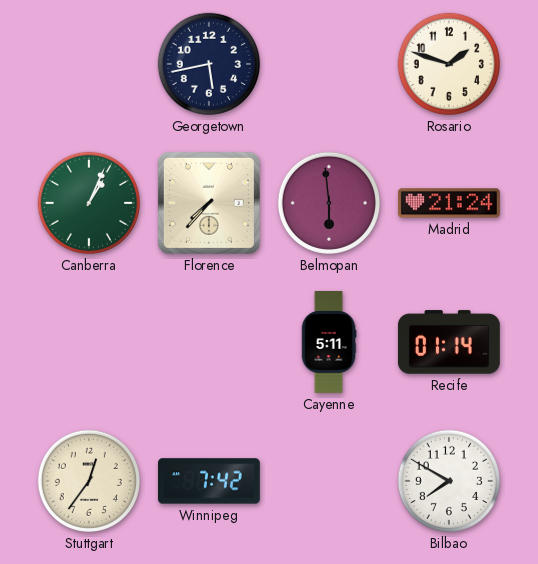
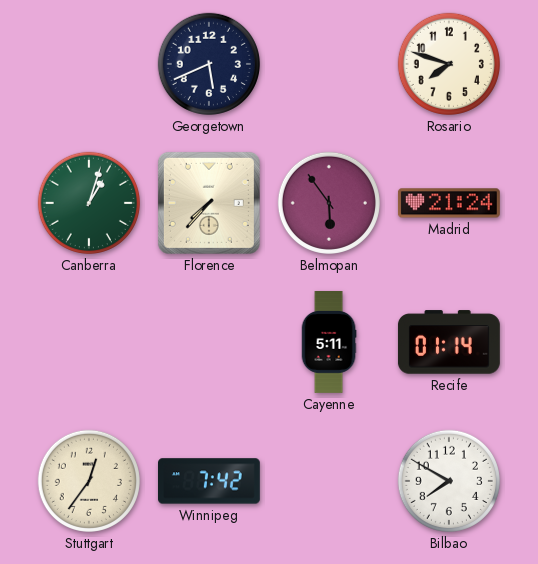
Georgetown: 5:43 -> 5:41 (209, 64)
Rosario: 1:48 -> 7:48 (449, 64)
Canberra: 1:04 -> 1:03 (89, 203)
Belmopan: 5:59 -> 5:54 (329, 203)
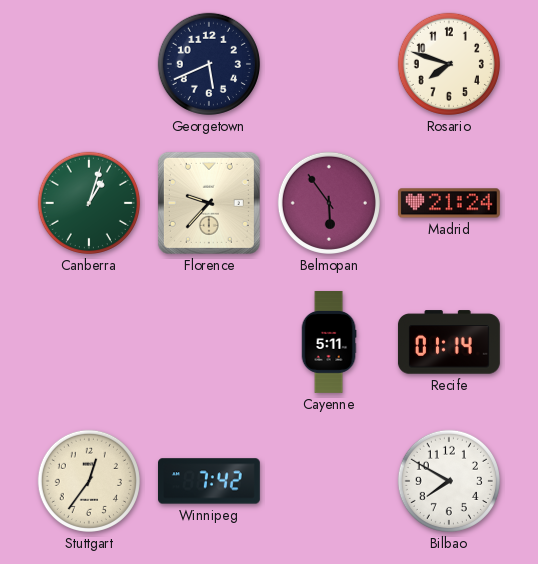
Florence: 7:37 -> 9:37 (209, 203)
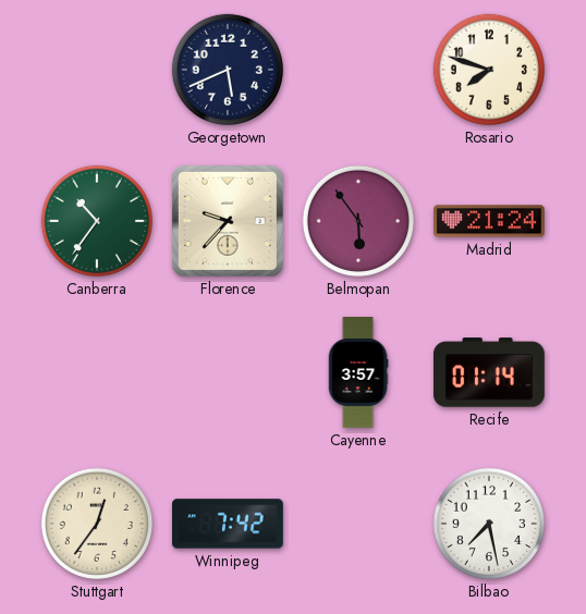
Canberra: 1:03 -> 10:36 (97, 221)
Cayenne: 5:11 -> 3:57 (358, 373)
Bilbao: 7:50 -> 7:28 (489, 524)
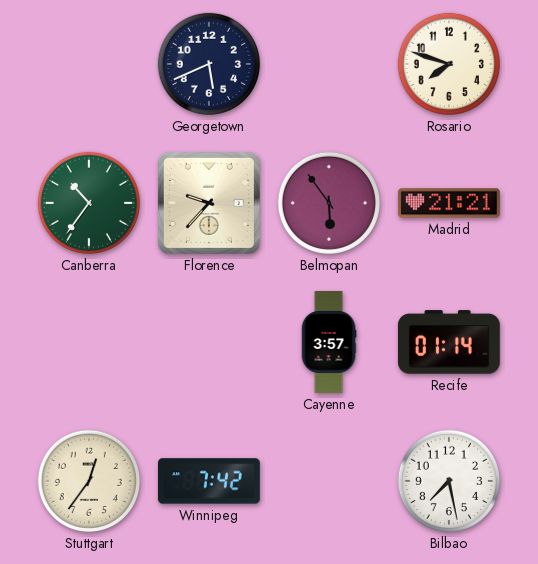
Madrid: 21:24 -> 21:21 (449, 203)
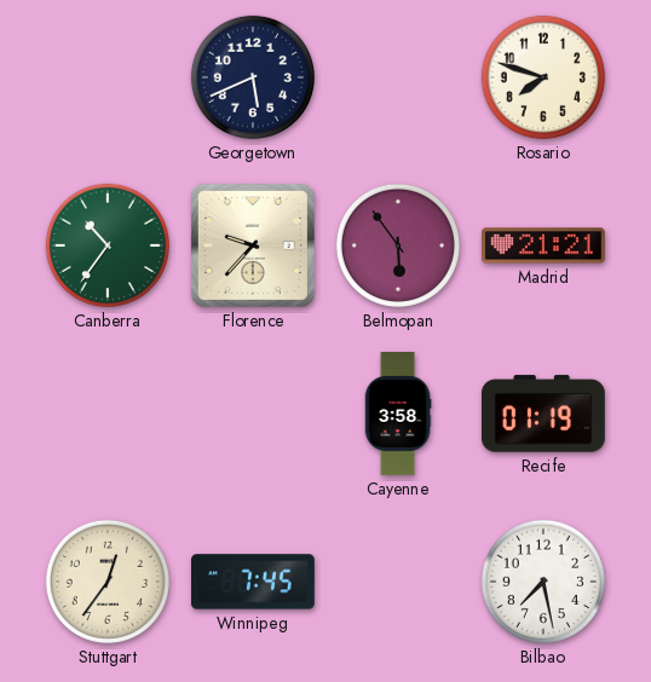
Cayenne: 3:57 -> 3:58 (398, 415)
Recife: 01:14 -> 01:19 (543, 414)
Winnipeg: 7:42 -> 7:45 (254, 582)
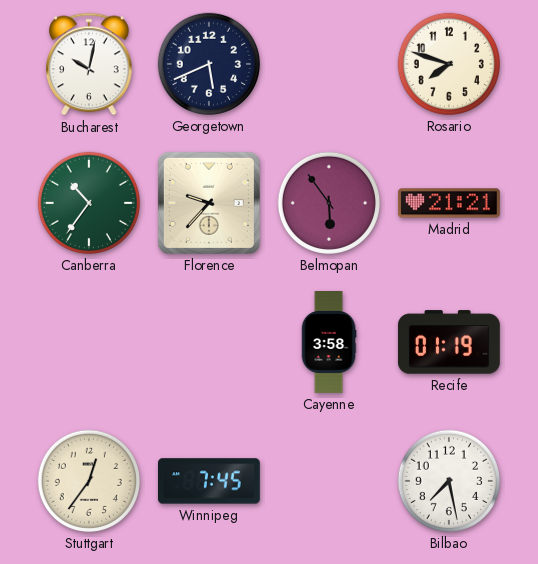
Bucharest: none -> 10:02 (89, 64)
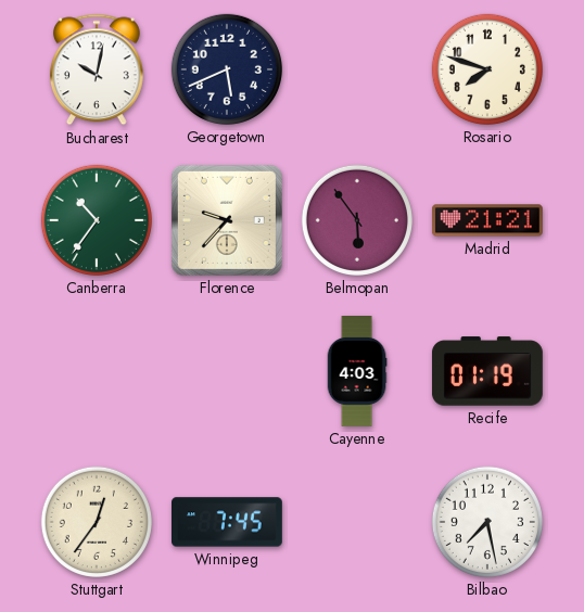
Cayenne: 3:58 -> 4:03 (357, 372)
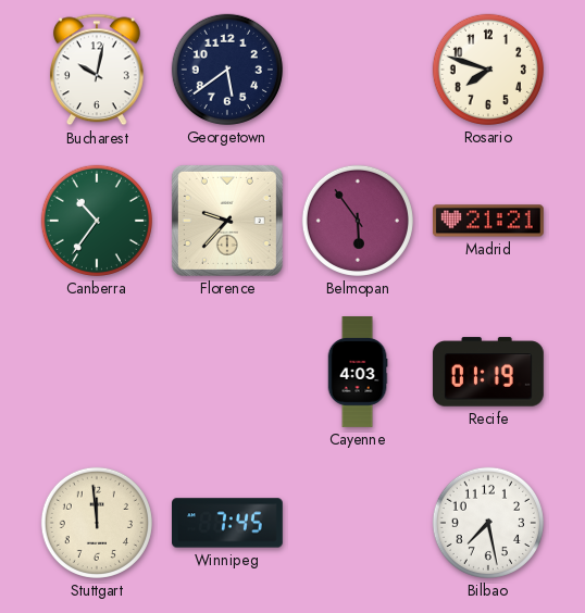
Georgetown: 5:41 -> 5:39 (227, 70)
Stuttgart: 12:36 -> 11:59 (97, 523)
